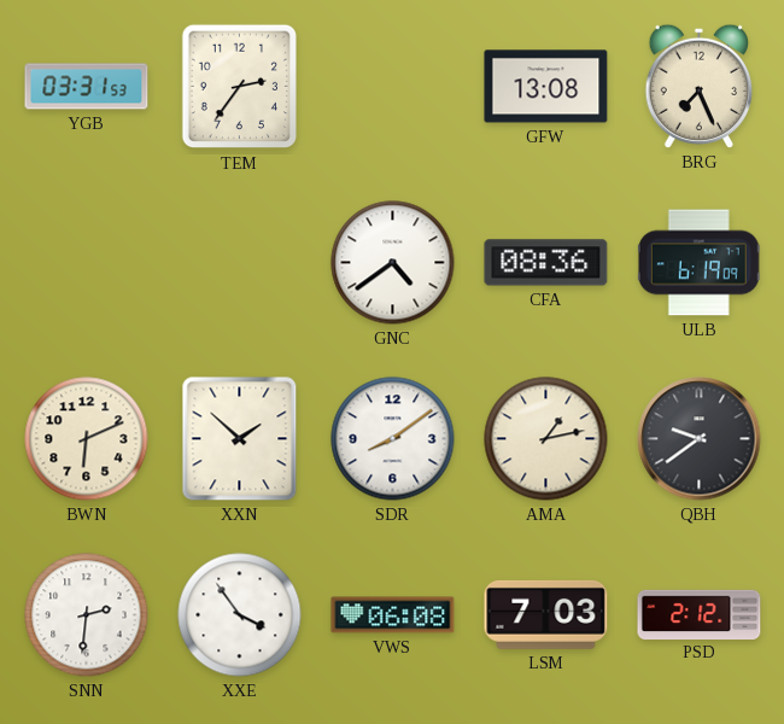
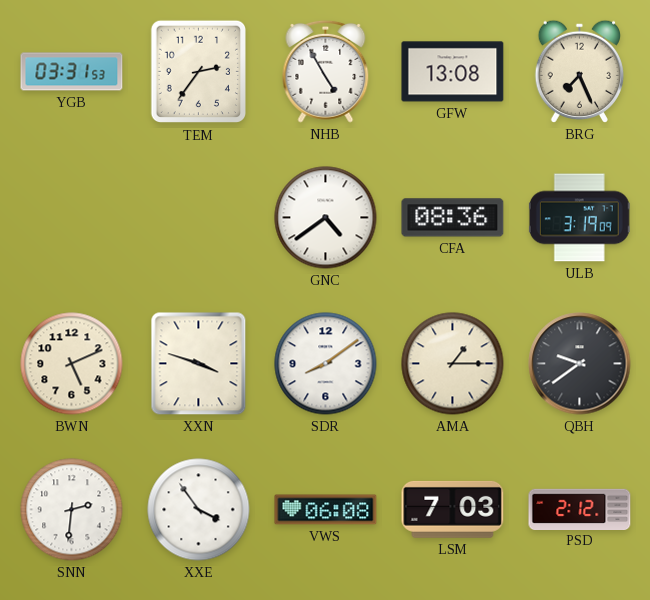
NHB: none -> 4:55 (326, 71)
ULB: 6:19 -> 3:19 (579, 218)
BWN: 6:11 -> 5:11 (72, 364)
XXN: 1:52 -> 3:48 (199, 364)
AMA: 1:13 -> 1:15 (453, 364)
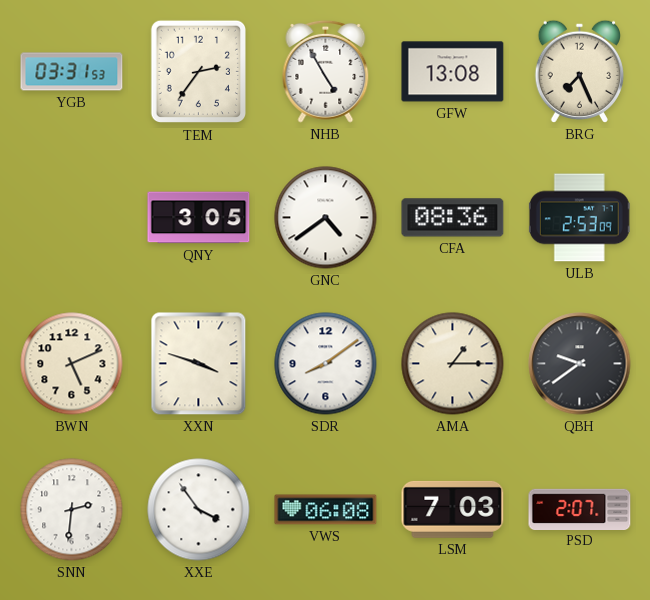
QNY: none -> 3:05 (199, 218)
ULB: 3:19 -> 2:53 (579, 218)
PSD: 2:12 -> 2:07 (580, 509)
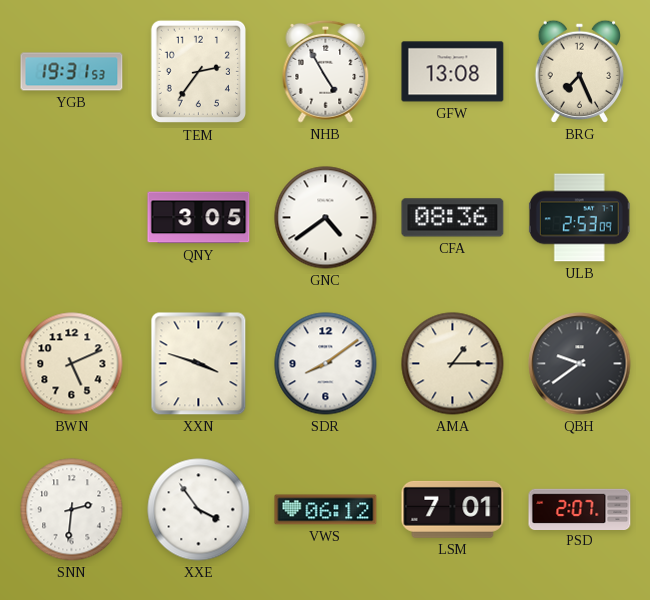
YGB: 03:31 -> 19:31 (72, 72)
VWS: 06:08 -> 06:12 (326, 510)
LSM: 7:03 -> 7:01 (453, 509)
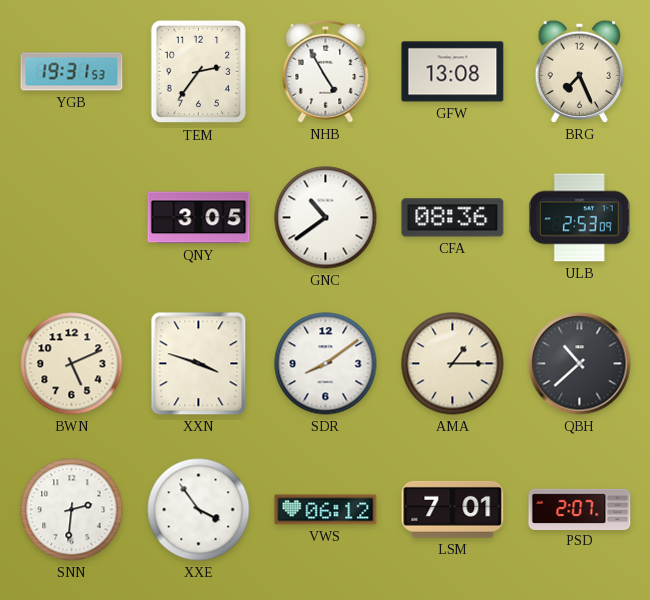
GNC: 4:39 -> 10:39 (326, 218)
QBH: 9:39 -> 10:38 (580, 364)
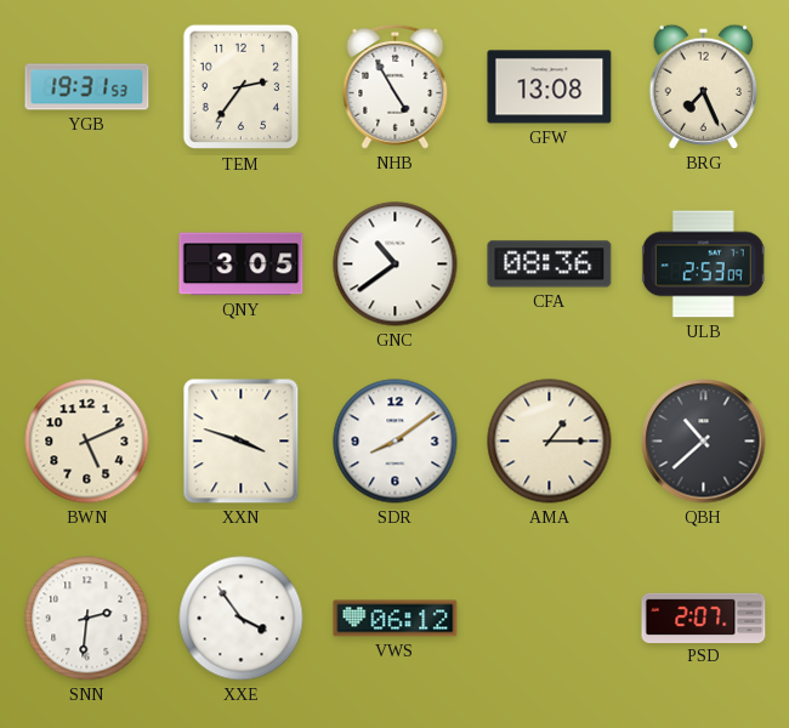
LSM: 7:01 -> none (453, 509)
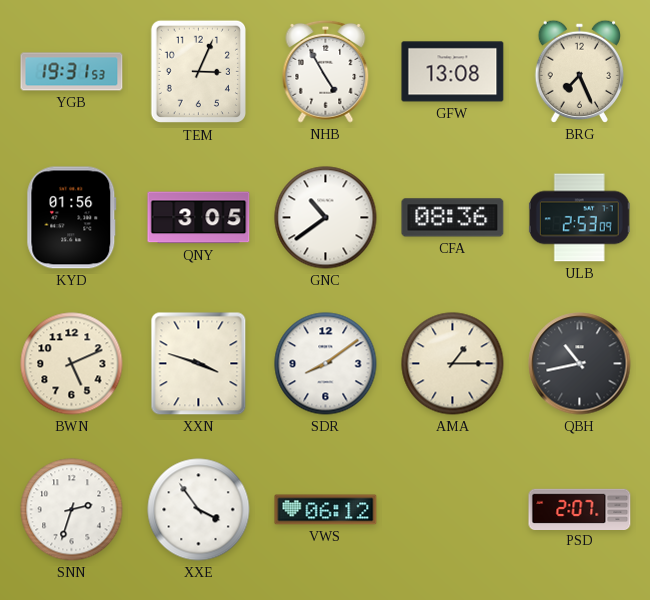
TEM: 2:36 -> 3:04 (198, 72)
KYD: none -> 01:56 (72, 218)
QBH: 10:38 -> 10:43 (580, 364)
SNN: 2:31 -> 2:33 (72, 510)
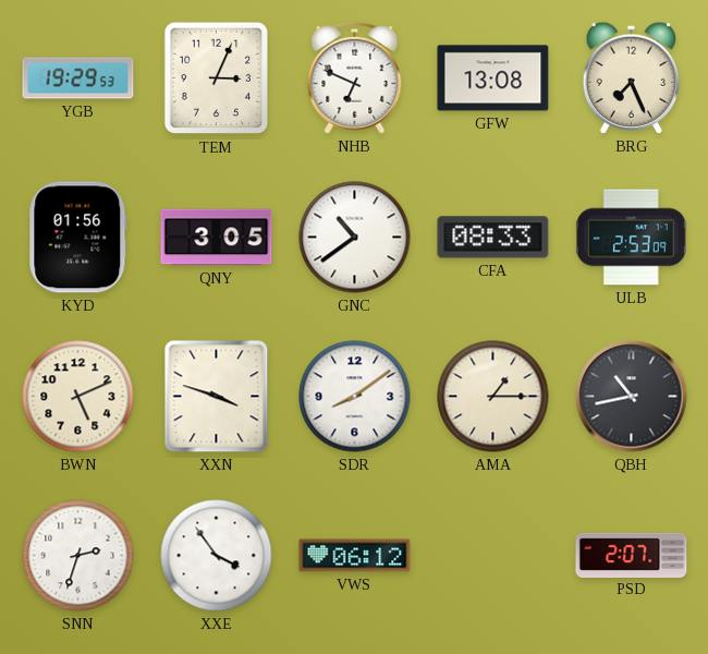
YGB: 19:31 -> 19:29 (78, 78)
NHB: 4:55 -> 6:49 (355, 77)
CFA: 08:36 -> 08:33 (493, 238)
